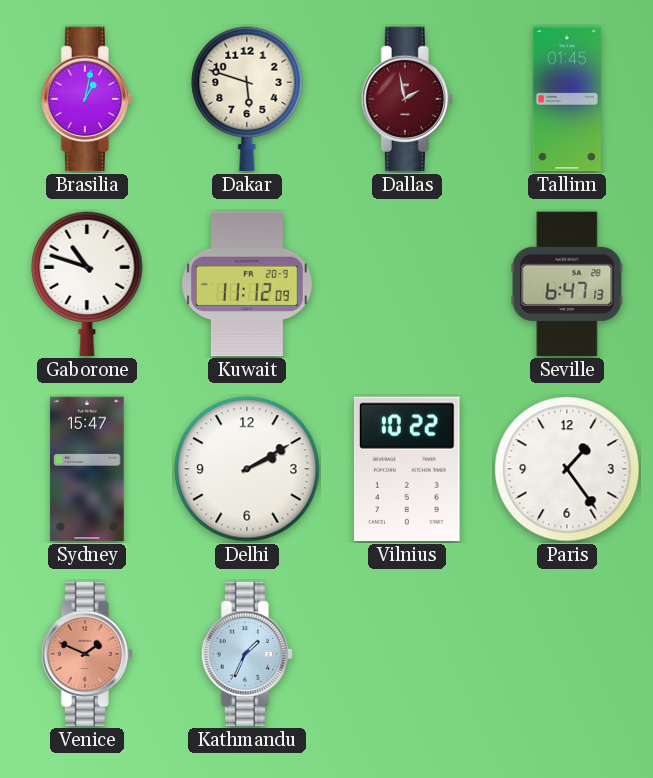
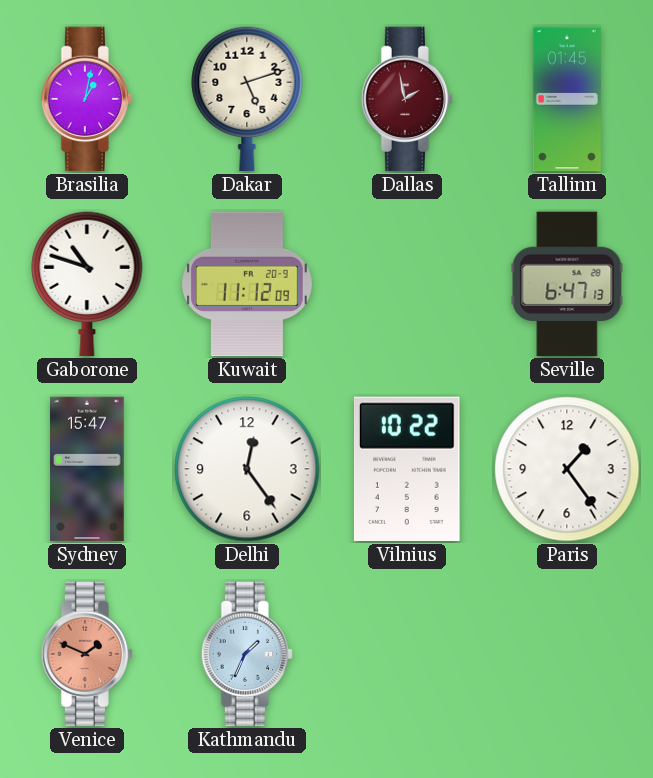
Dakar: 5:48 -> 5:12 (247, 99)
Delhi: 2:10 -> 12:24 (247, 469)
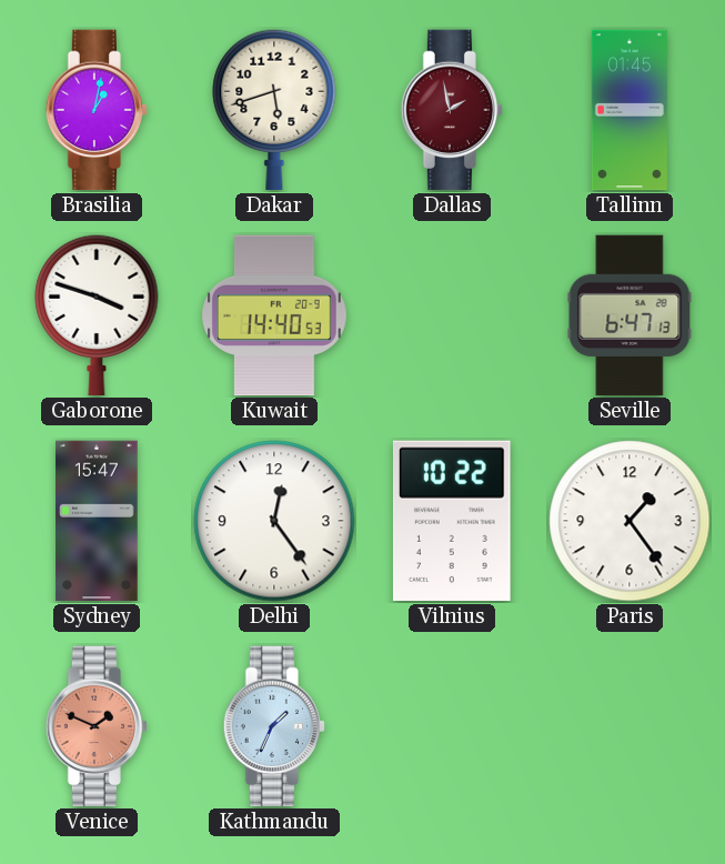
Dakar: 5:12 -> 5:42 (274, 110)
Gaborone: 10:48 -> 3:48 (97, 315)
Kuwait: 11:12 -> 14:40 (275, 315)
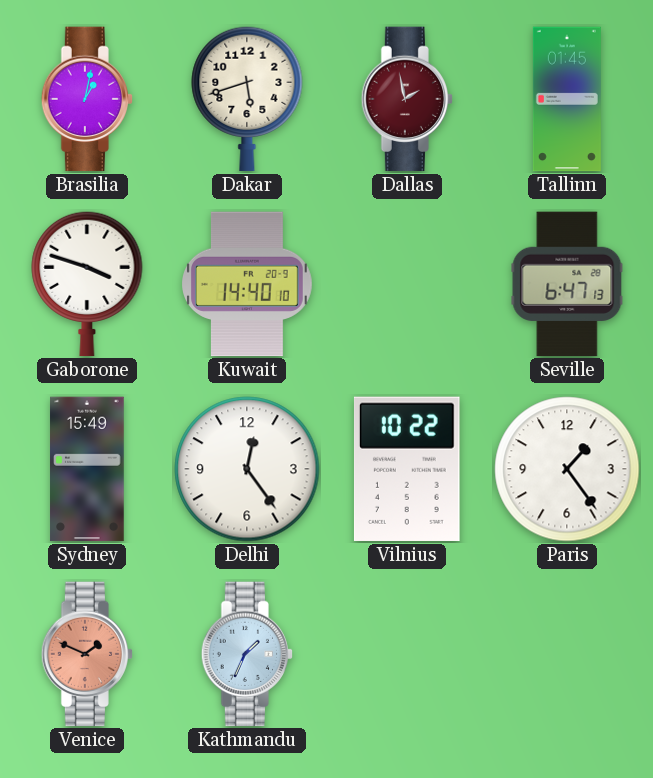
Kuwait: 14:40:53 -> 14:40:10 (248, 284)
Sydney: 15:47 -> 15:49 (87, 469)
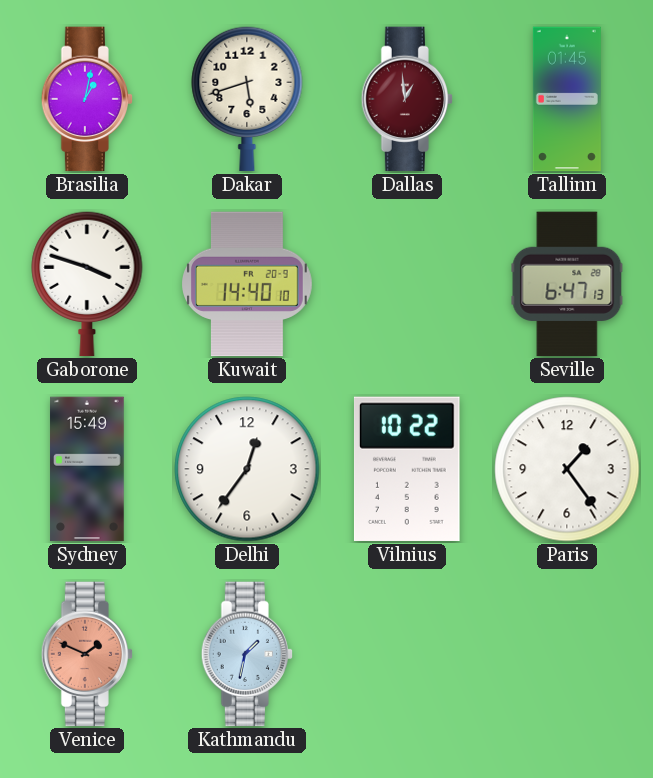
Dallas: 1:58 -> 12:59 (406, 99)
Delhi: 12:24 -> 12:36 (247, 469)
Kathmandu: 1:34 -> 1:32 (246, 654)
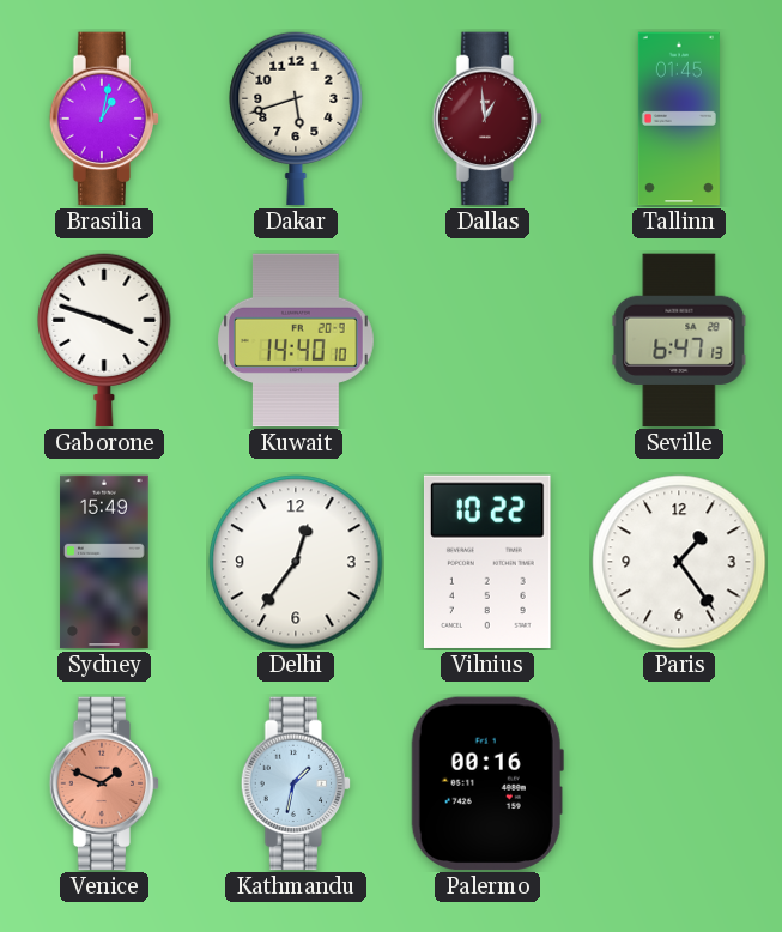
Palermo: none -> 00:16 (487, 783)
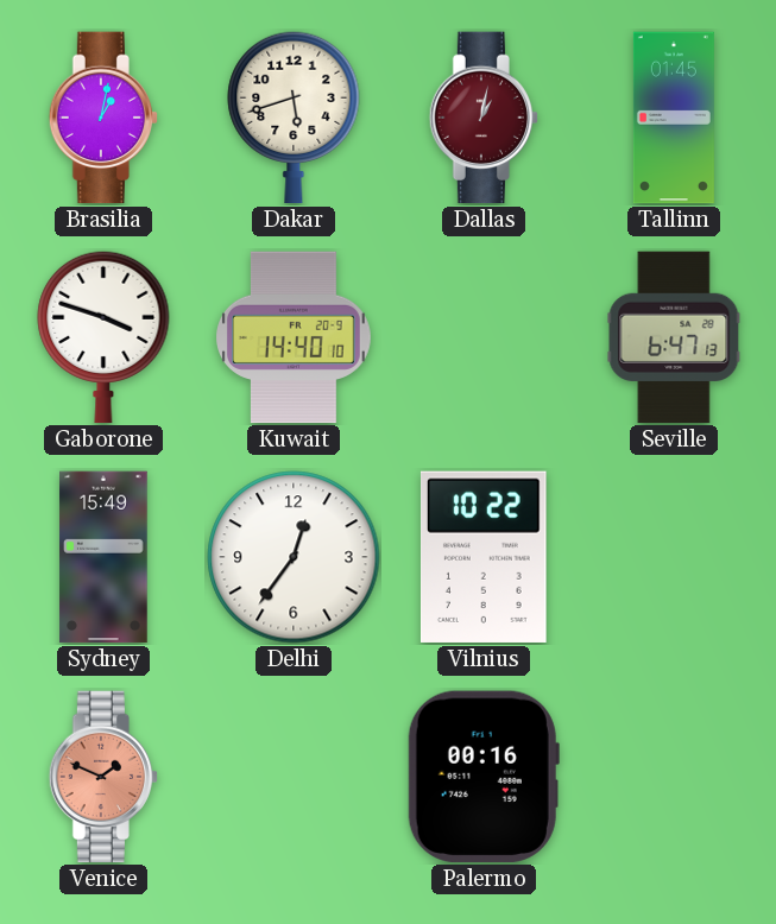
Dallas: 12:59 -> 1:02 (482, 118)
Paris: 1:24 -> none (679, 562)
Kathmandu: 1:32 -> none (295, 783)
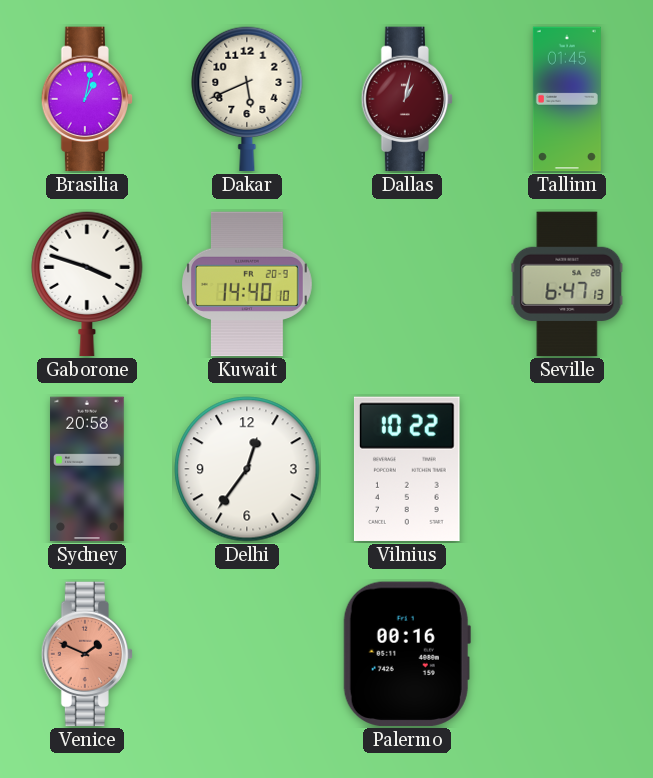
Dakar: 5:42 -> 5:41 (247, 99)
Sydney: 15:49 -> 20:58 (87, 469)
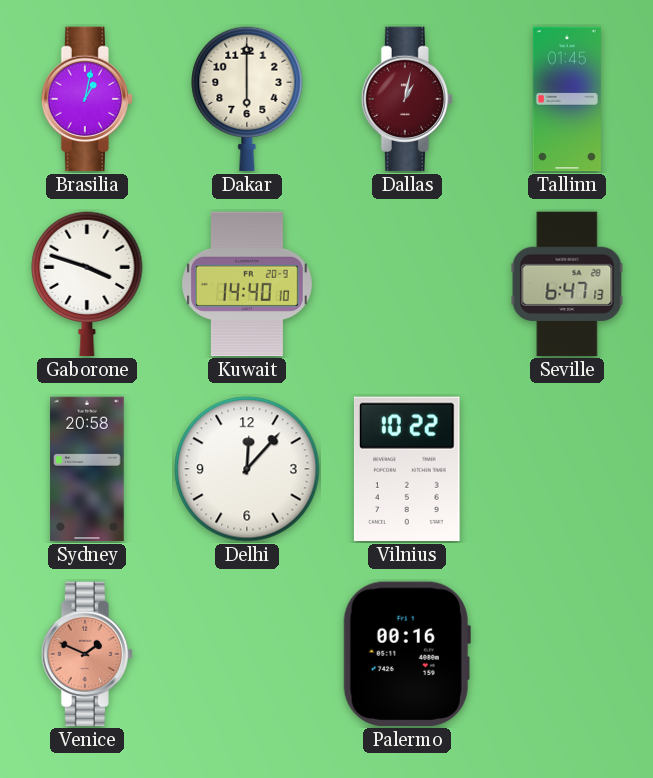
Dakar: 5:41 -> 6:00 (247, 99)
Delhi: 12:36 -> 12:07 (247, 469)
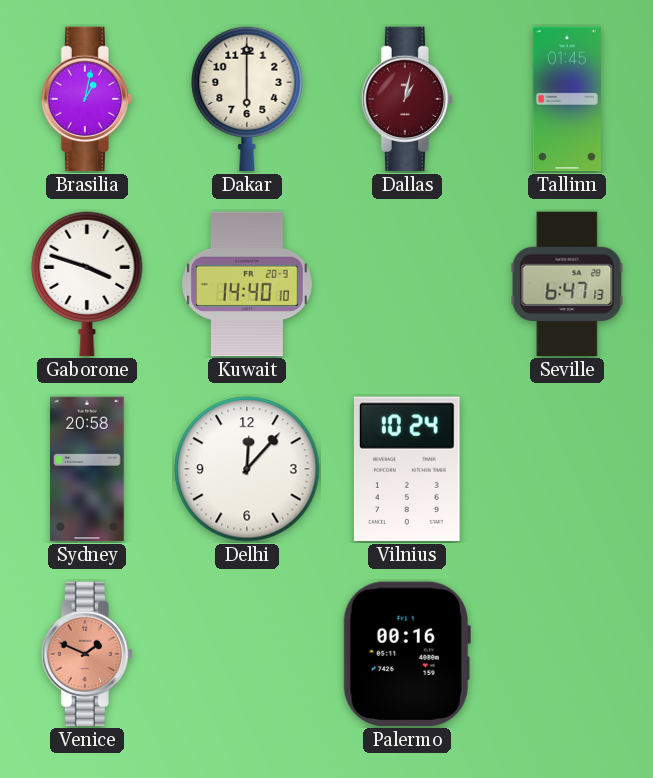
Vilnius: 10:22 -> 10:24 (407, 469)
